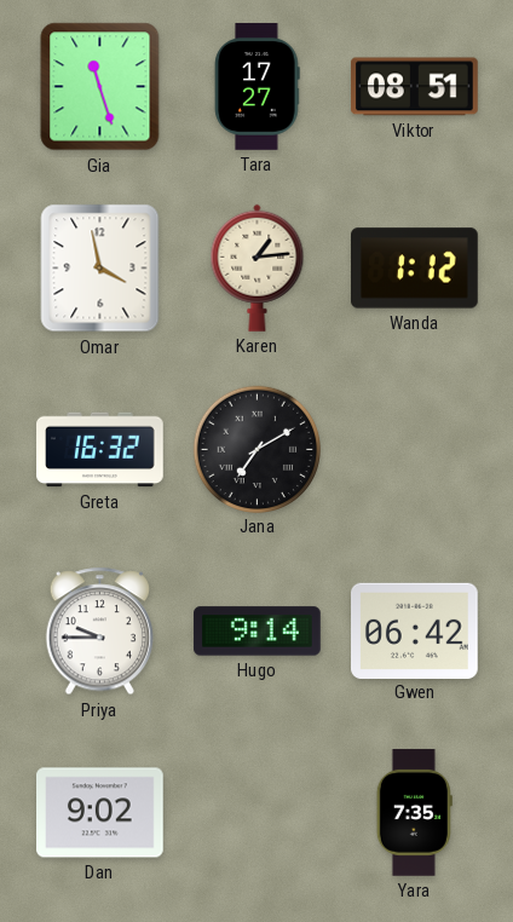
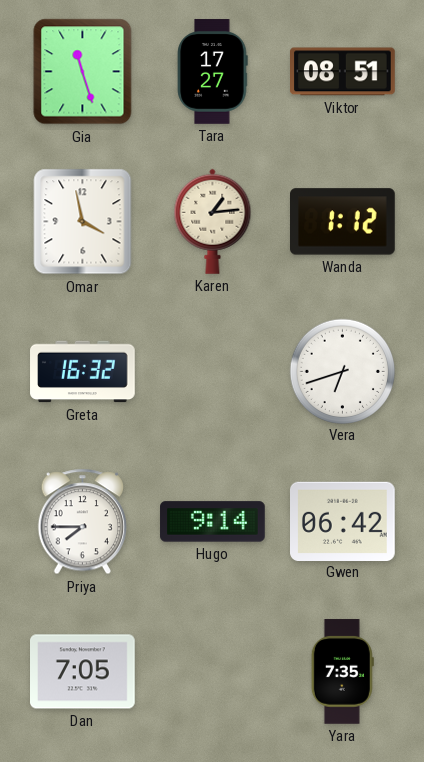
Jana: 7:10 -> none (256, 449)
Vera: none -> 6:42 (342, 371)
Priya: 9:45 -> 7:45 (82, 522)
Dan: 9:02 -> 7:05 (83, 672)
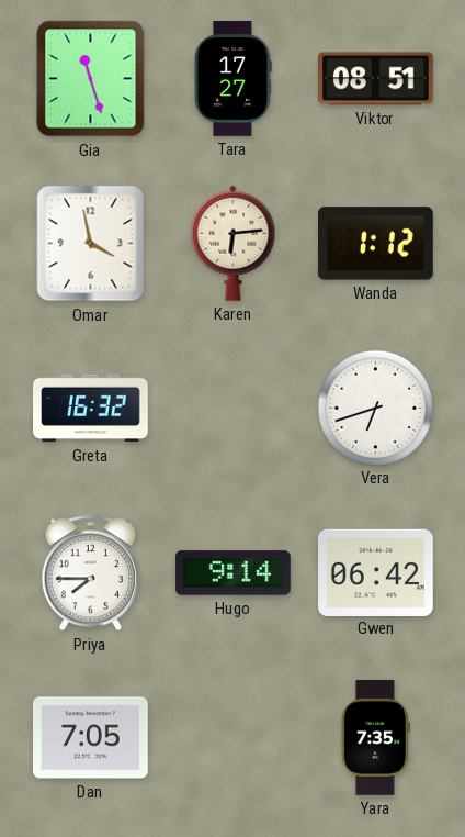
Karen: 1:14 -> 6:14 (234, 243)
